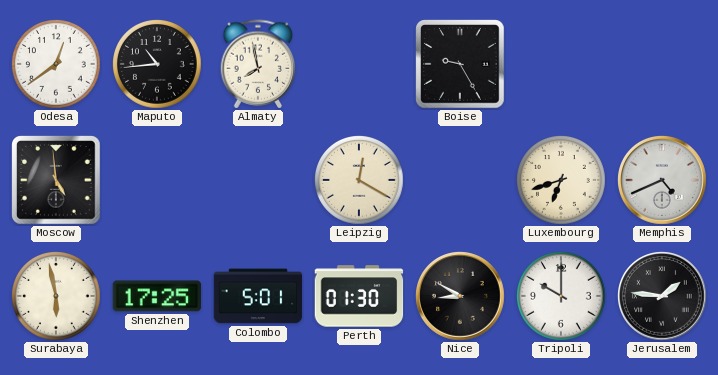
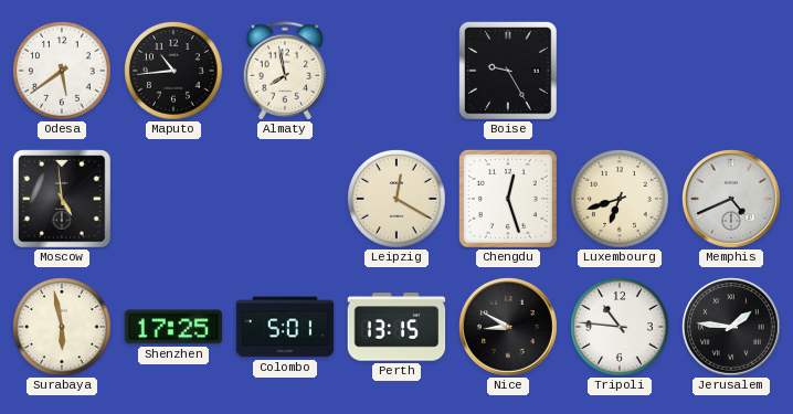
Odesa: 12:39 -> 5:39 (63, 72)
Chengdu: none -> 12:27 (508, 199)
Perth: 01:30 -> 13:15 (396, 327)
Tripoli: 10:00 -> 10:46 (621, 328)
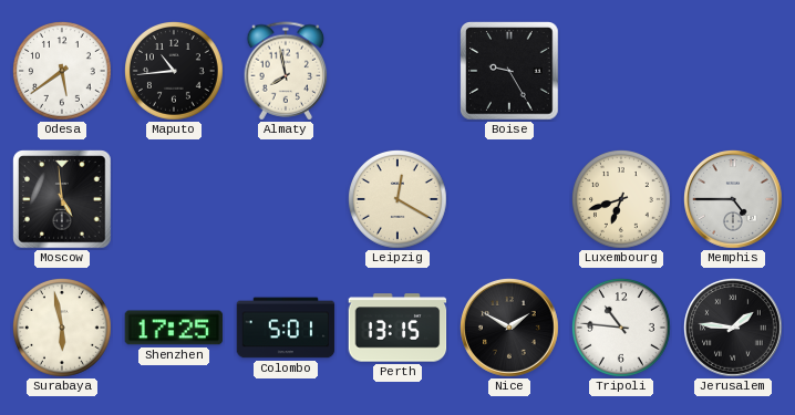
Chengdu: 12:27 -> none (508, 199)
Memphis: 4:41 -> 4:45 (734, 200)
Nice: 8:50 -> 1:50 (510, 329)
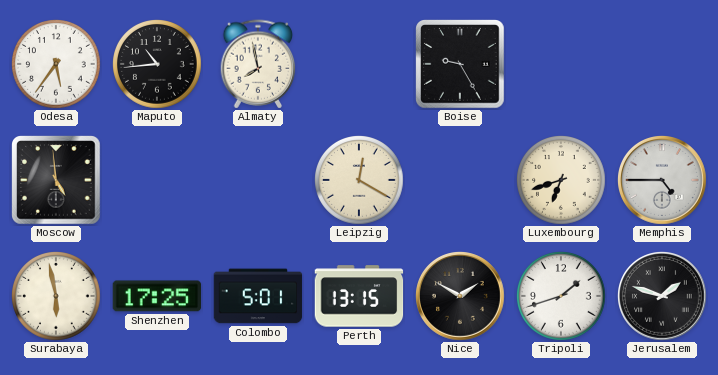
Odesa: 5:39 -> 5:36 (57, 65)
Tripoli: 10:46 -> 1:42 (562, 297)
Jerusalem: 1:46 -> 1:48 (663, 297)
